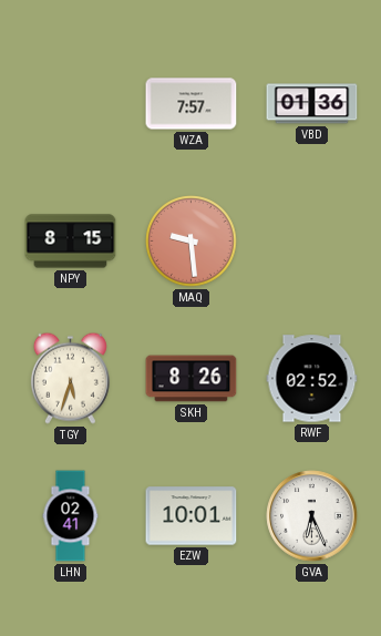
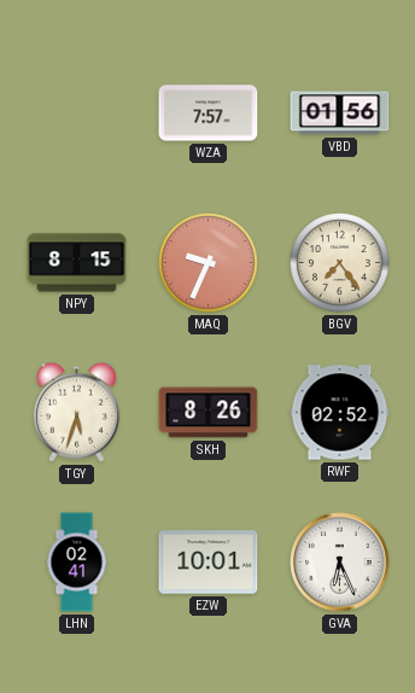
VBD: 01:36 -> 01:56 (340, 113)
MAQ: 9:29 -> 9:34 (209, 263)
BGV: none -> 7:24 (340, 263)
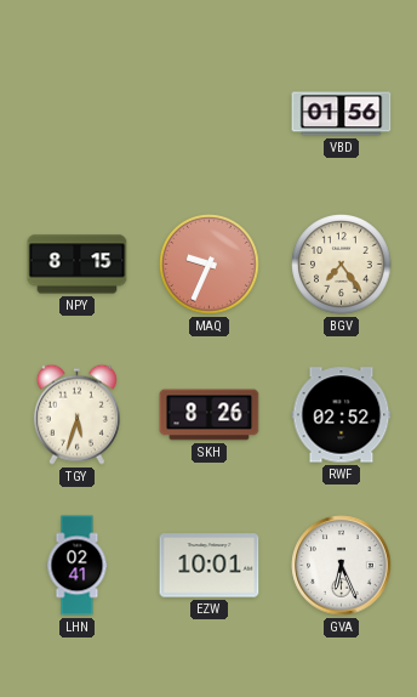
WZA: 7:57 -> none (209, 113)
